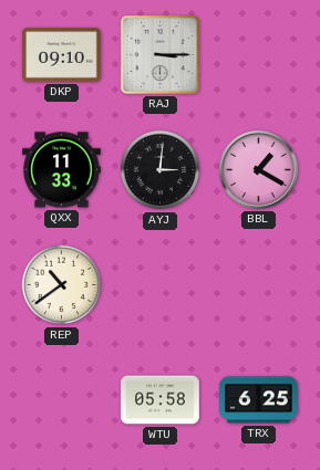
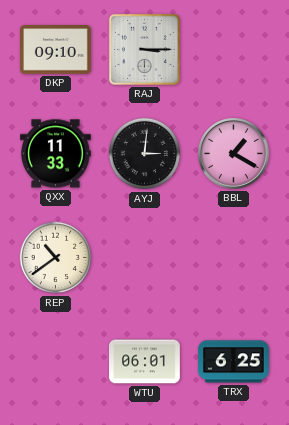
WTU: 05:58 -> 06:01 (145, 362)
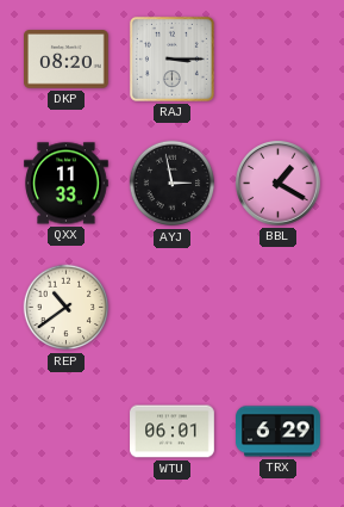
DKP: 09:10 -> 08:20 (67, 60)
AYJ: 3:01 -> 2:58 (173, 184)
TRX: 6:25 -> 6:29 (279, 432)
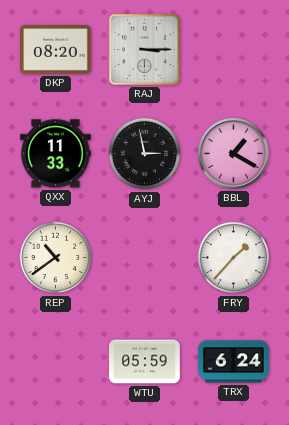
FRY: none -> 1:37 (234, 258)
WTU: 06:01 -> 05:59 (145, 362)
TRX: 6:29 -> 6:24 (234, 362)
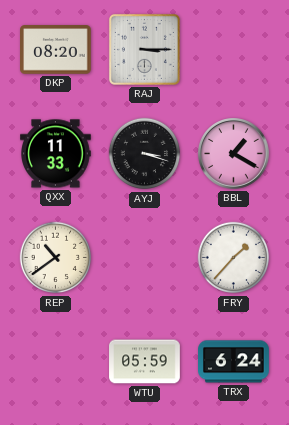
AYJ: 2:58 -> 3:18 (145, 154)
